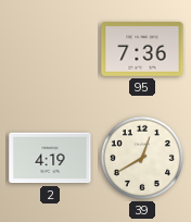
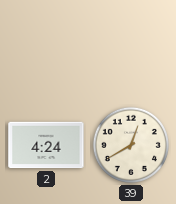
95: 7:36 -> none (142, 50)
2: 4:19 -> 4:24 (46, 145)
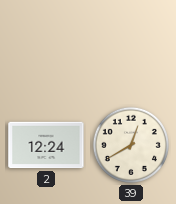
2: 4:24 -> 12:24 (46, 145)
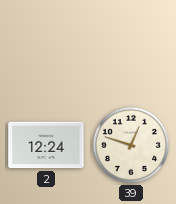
39: 12:40 -> 12:48 (131, 145)
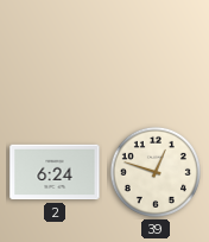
2: 12:24 -> 6:24 (55, 172)
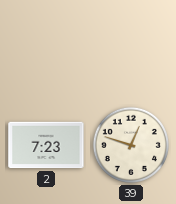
2: 6:24 -> 7:23 (46, 145)
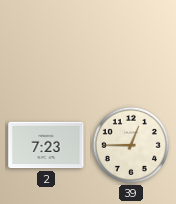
39: 12:48 -> 12:45 (131, 145)
